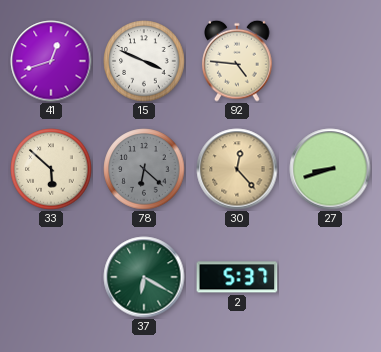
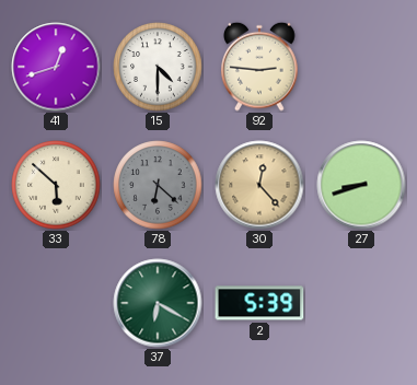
15: 3:49 -> 4:30 (158, 67)
92: 4:46 -> 2:46 (259, 67)
2: 5:37 -> 5:39 (259, 303)
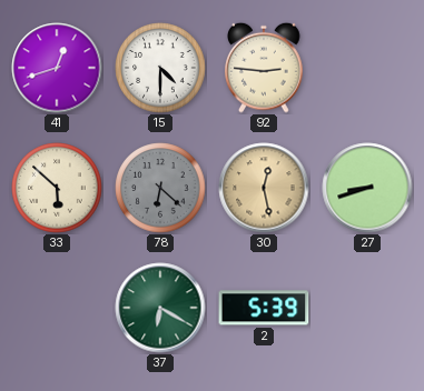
30: 12:23 -> 12:28 (264, 188)
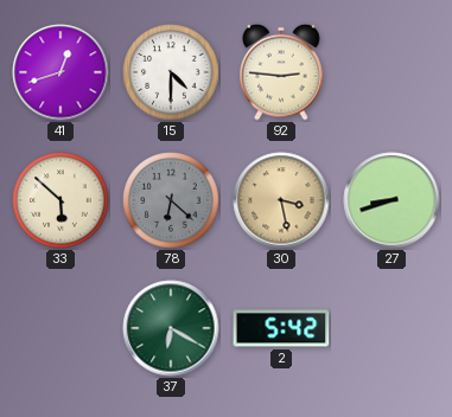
30: 12:28 -> 3:28 (281, 200)
2: 5:39 -> 5:42 (281, 328)
